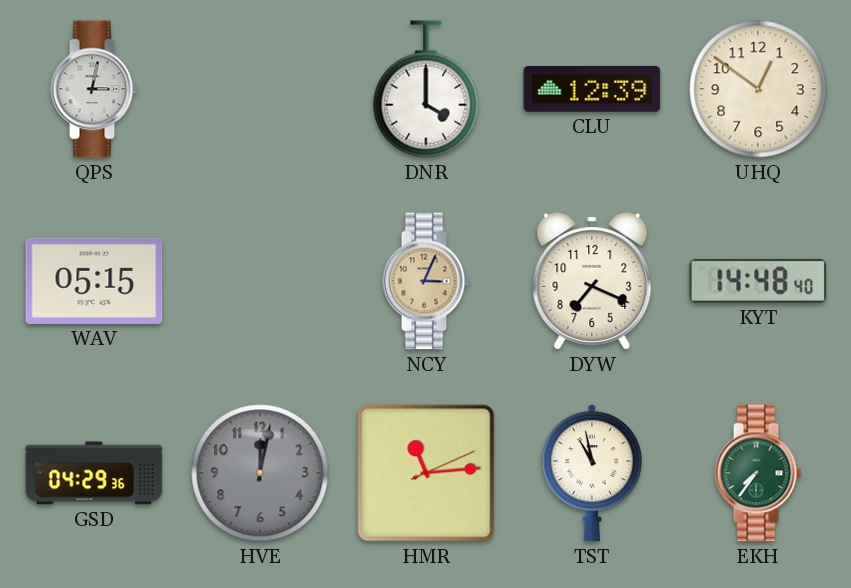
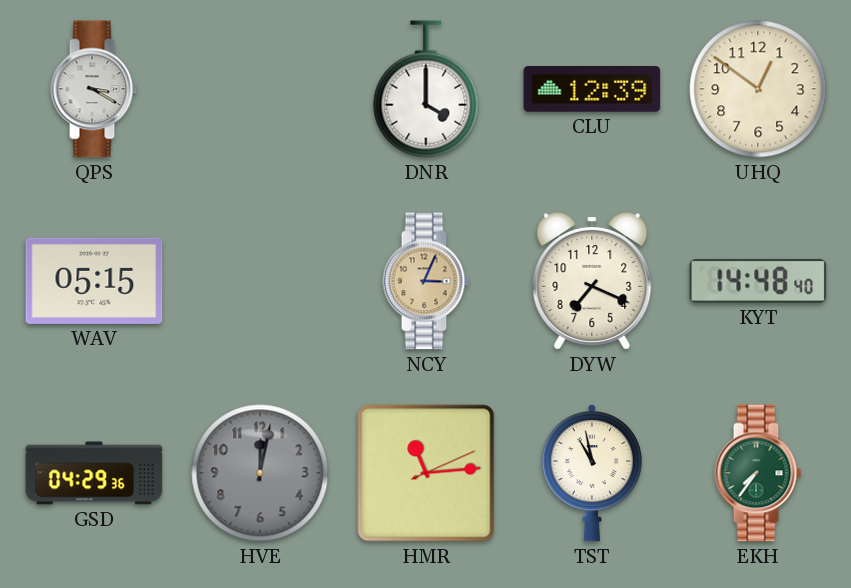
QPS: 3:02 -> 3:20 (94, 89)
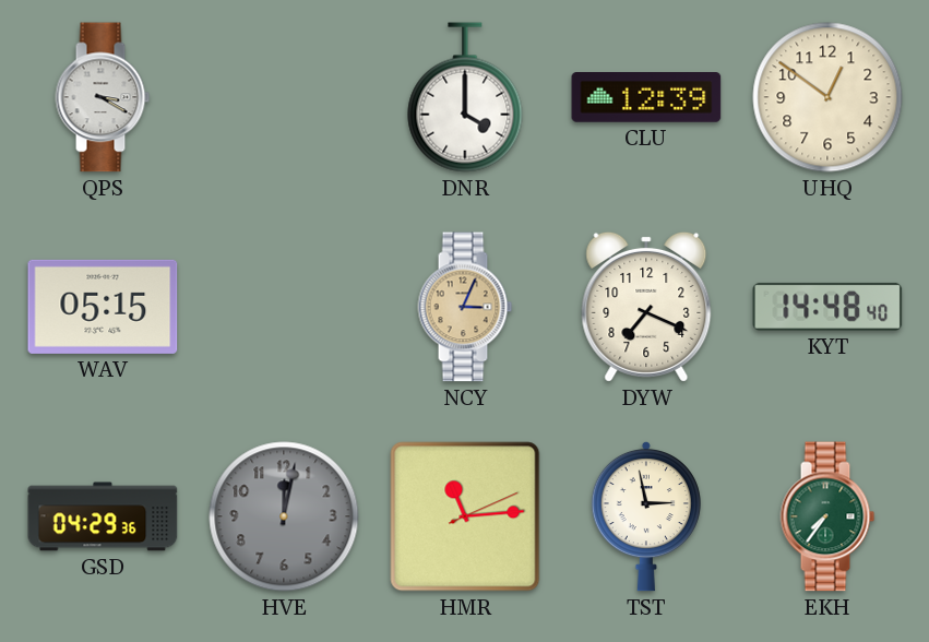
TST: 10:58 -> 2:58 (646, 516)
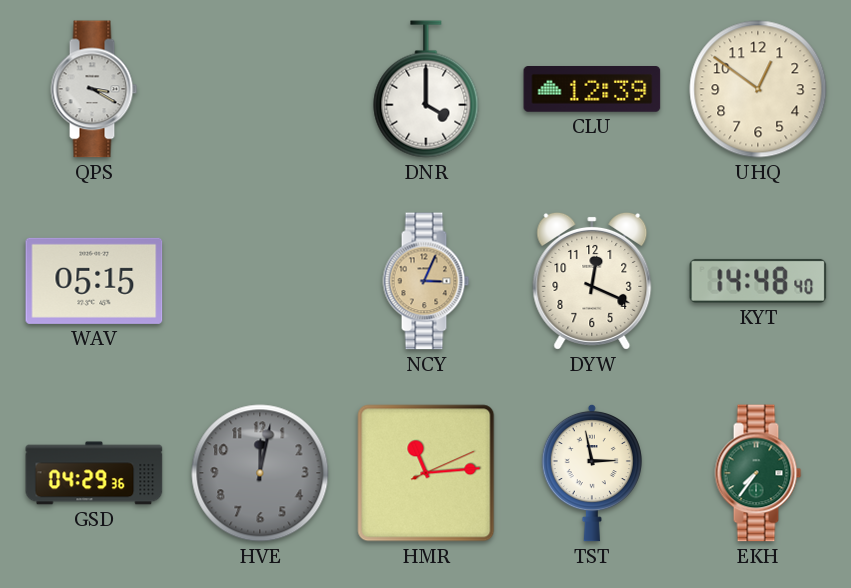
DYW: 7:19 -> 12:19 (592, 281)
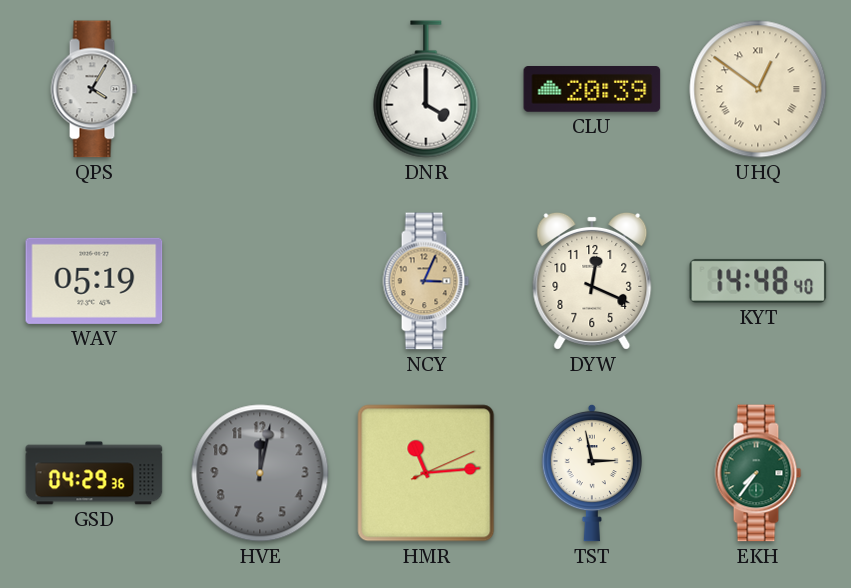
QPS: 3:20 -> 4:05 (94, 89)
CLU: 12:39 -> 20:39 (592, 90)
UHQ numerals: Arabic -> Roman (758, 89)
WAV: 05:15 -> 05:19 (94, 281)
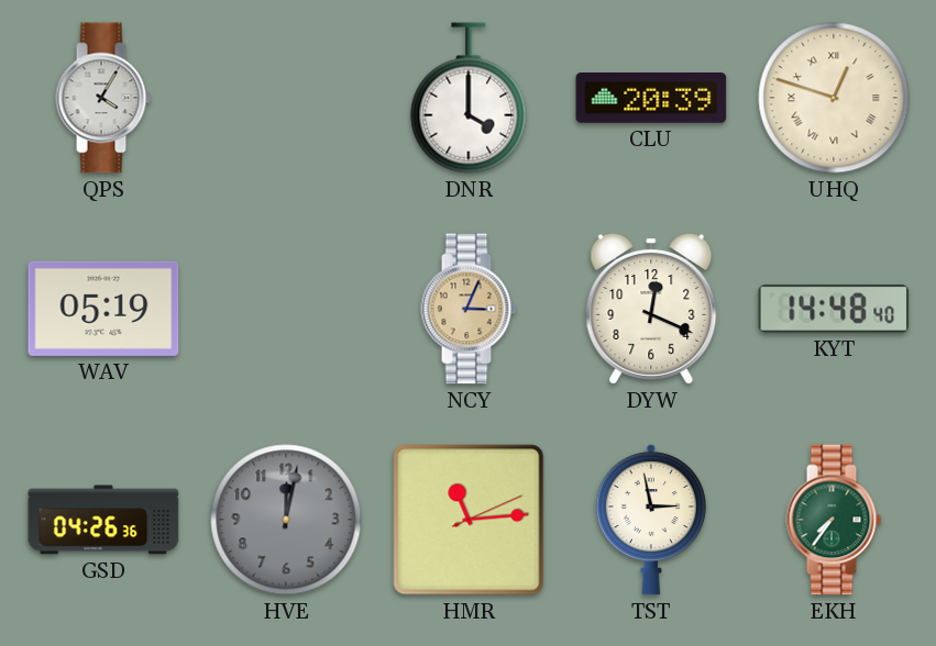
UHQ: 12:51 -> 12:48 (834, 98)
GSD: 04:29 -> 04:26 (103, 520)
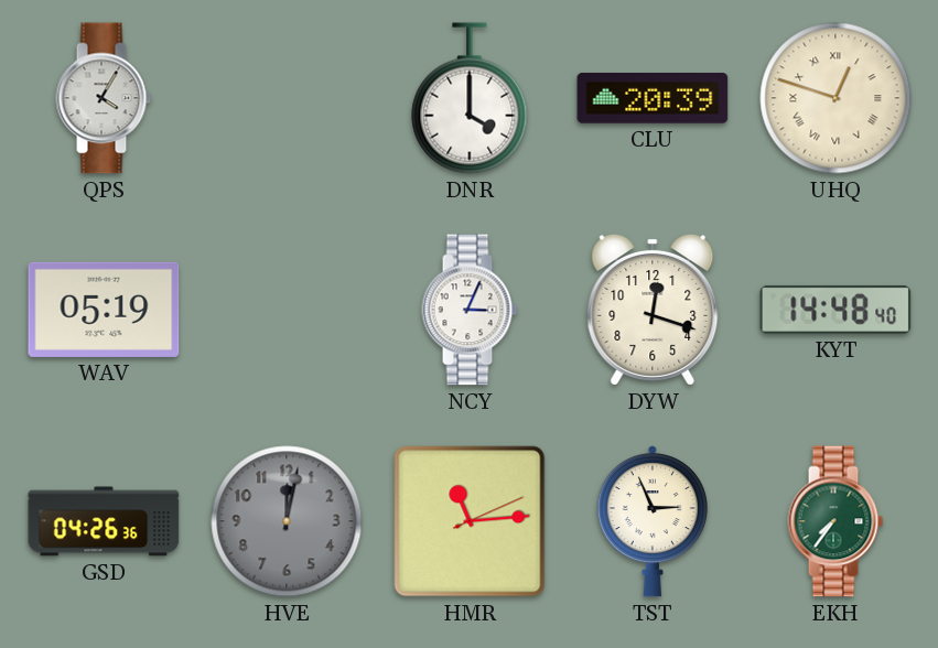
NCY dial: champagne -> white (470, 310)
DYW: 12:19 -> 12:18 (653, 310)
TST: 2:58 -> 2:56 (653, 521)
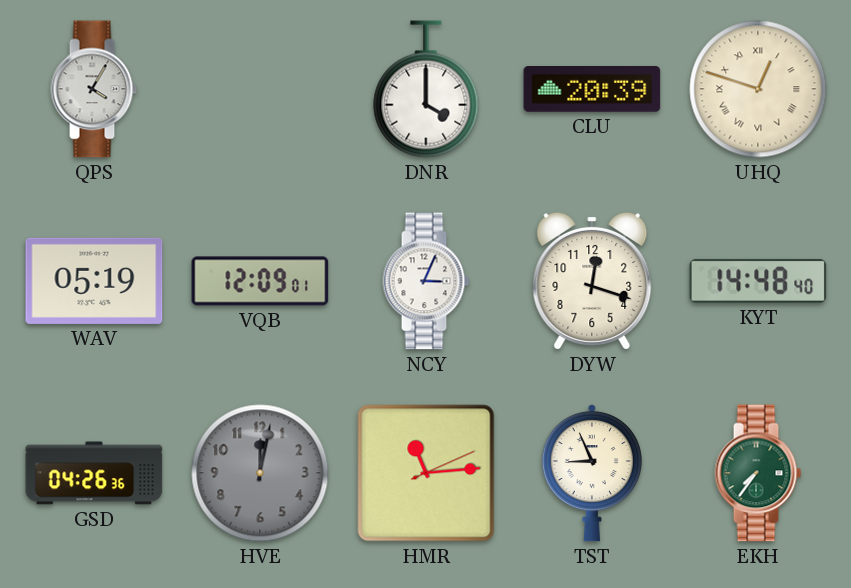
VQB: none -> 12:09 (260, 281)
TST: 2:56 -> 8:56 (592, 473)
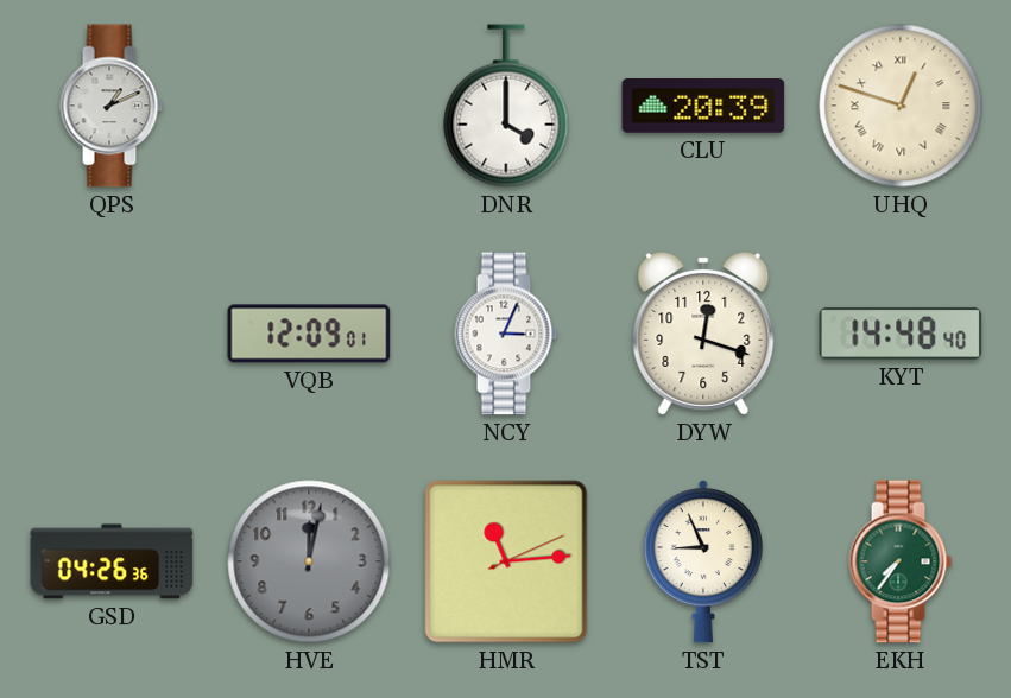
QPS: 4:05 -> 1:11 (112, 106)
WAV: 05:19 -> none (94, 281)
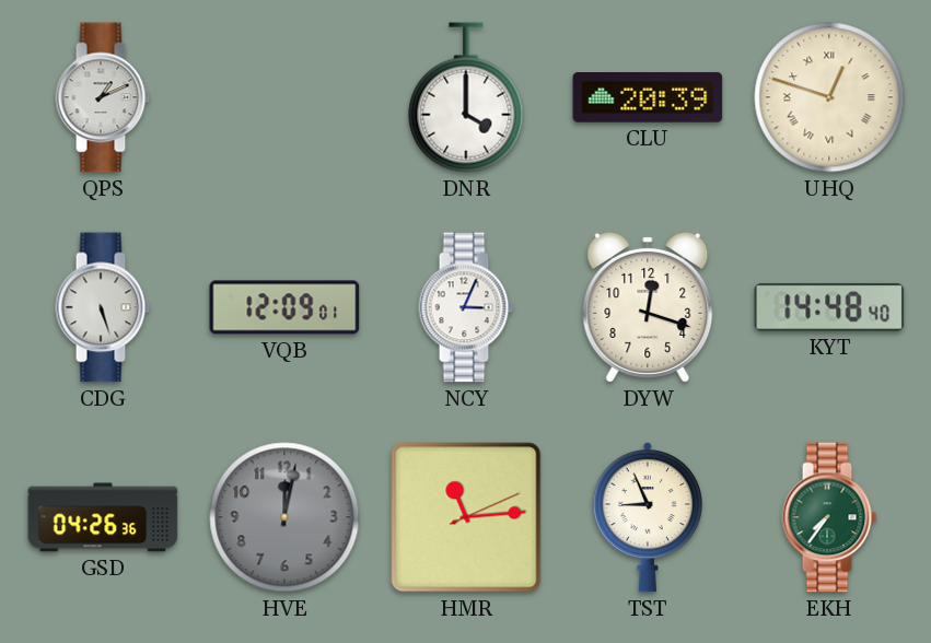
CDG: none -> 5:27 (103, 307)
